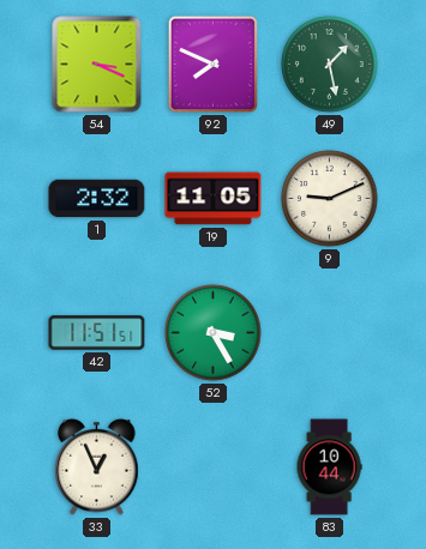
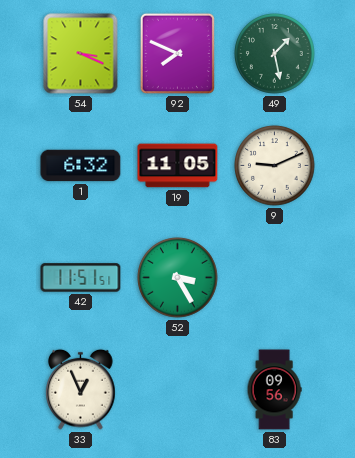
1: 2:32 -> 6:32 (81, 166)
83: 10:44 -> 09:56 (274, 390)
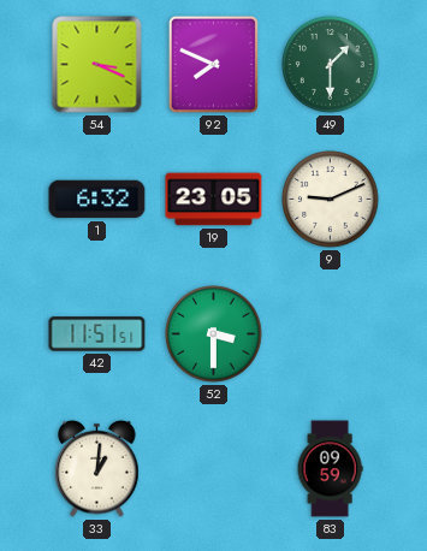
49: 1:28 -> 1:30 (331, 65)
19: 11:05 -> 23:05 (214, 200)
52: 3:25 -> 3:30 (214, 334)
33: 12:56 -> 1:01 (97, 468)
83: 09:56 -> 09:59 (330, 469)
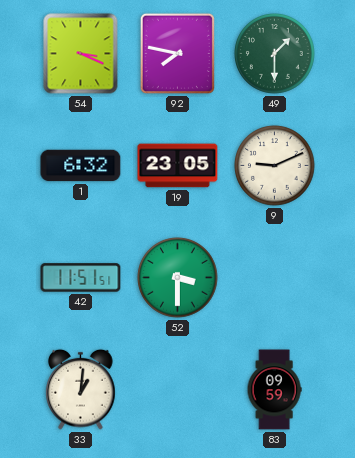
92: 7:49 -> 7:47 (177, 53)
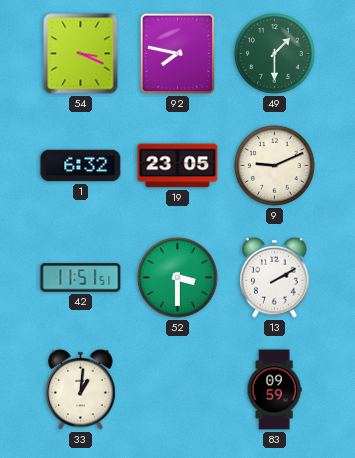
13: none -> 2:10 (275, 277)
